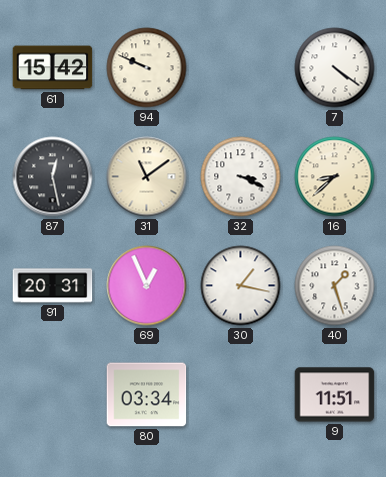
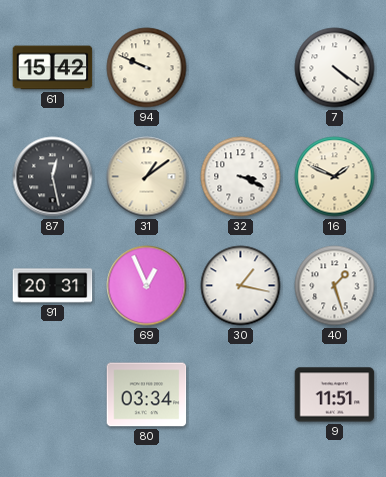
31: 11:09 -> 1:09 (147, 177)
16: 8:38 -> 1:49 (335, 177)
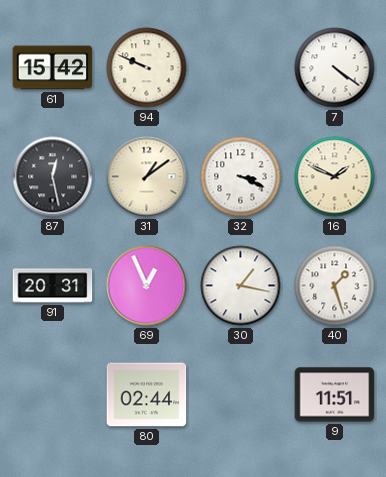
80: 03:34 -> 02:44 (147, 395)
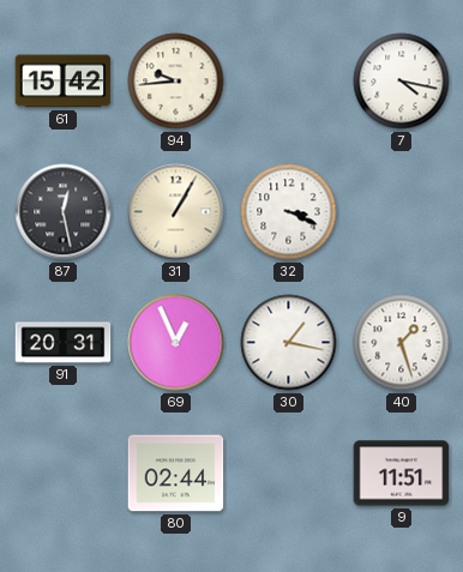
94: 9:49 -> 9:44 (176, 82)
7: 4:21 -> 4:17 (402, 82)
31: 1:09 -> 1:05 (176, 212)
16: 1:49 -> none (335, 177)
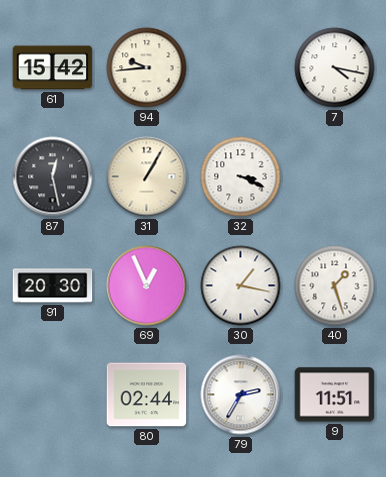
91: 20:31 -> 20:30 (53, 286)
79: none -> 2:35 (241, 395)
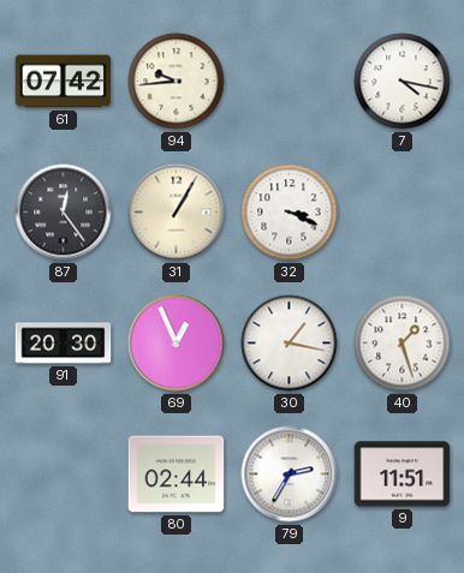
61: 15:42 -> 07:42 (64, 82)
87: 12:28 -> 12:24 (64, 213)
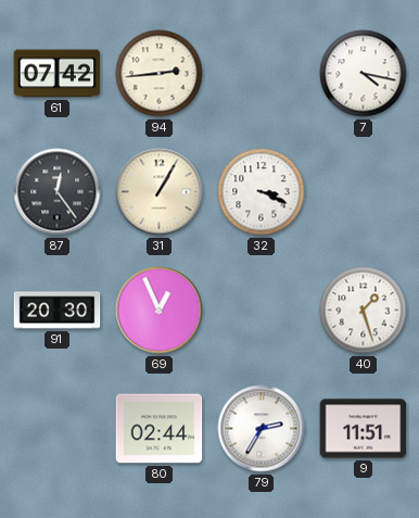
94: 9:44 -> 2:44 (160, 74)
30: 1:17 -> none (290, 344)
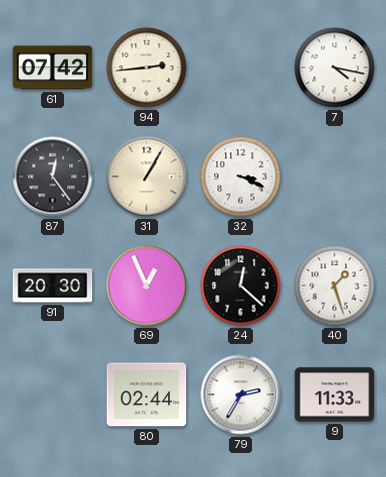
24: none -> 12:22 (241, 286)
9: 11:51 -> 11:33 (335, 395)
